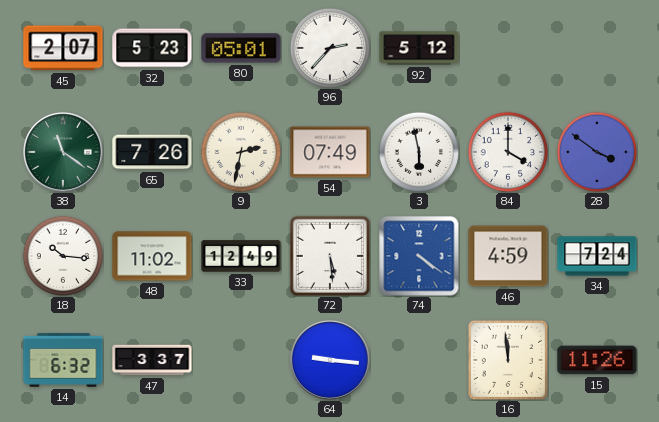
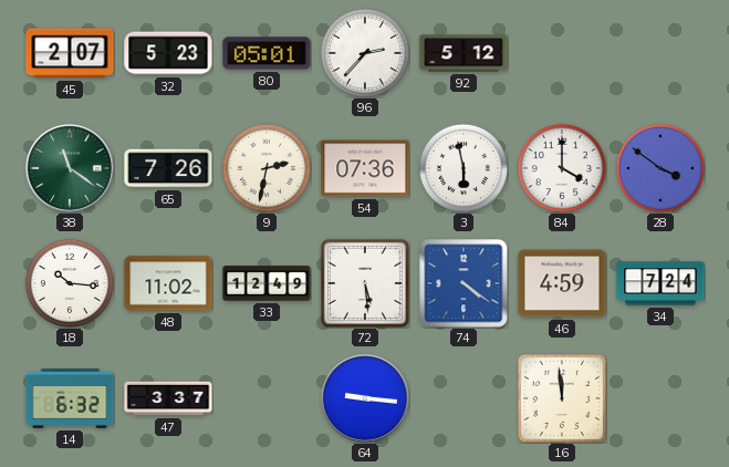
54: 07:49 -> 07:36 (365, 168)
15: 11:26 -> none (597, 360)
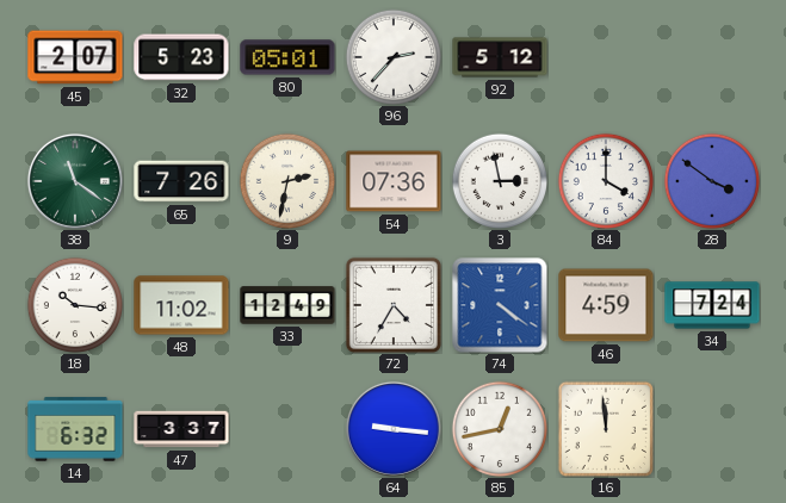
3: 5:58 -> 2:58 (499, 180)
72: 5:29 -> 4:35 (394, 305)
85: none -> 12:43 (499, 428)
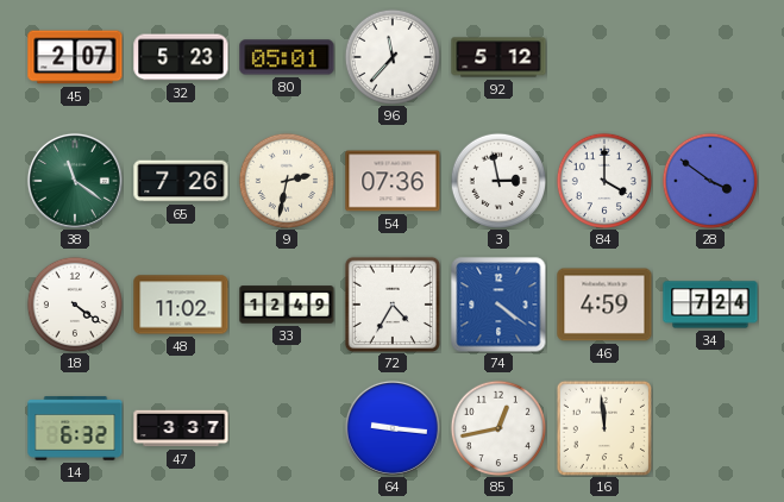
96: 2:37 -> 11:37 (391, 56)
18: 10:16 -> 4:21 (74, 303)
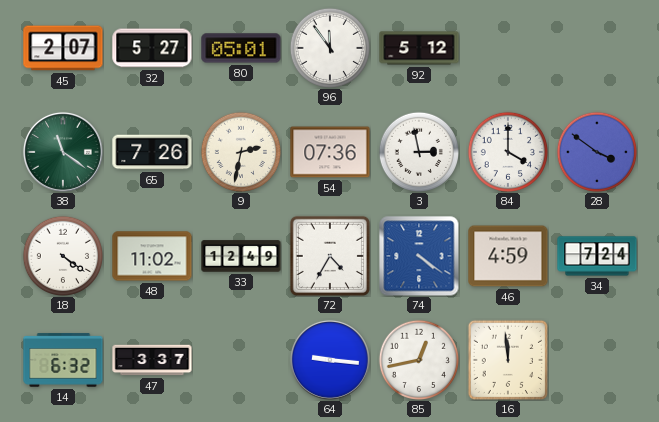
32: 5:23 -> 5:27 (152, 48)
96: 11:37 -> 11:54 (329, 47)
